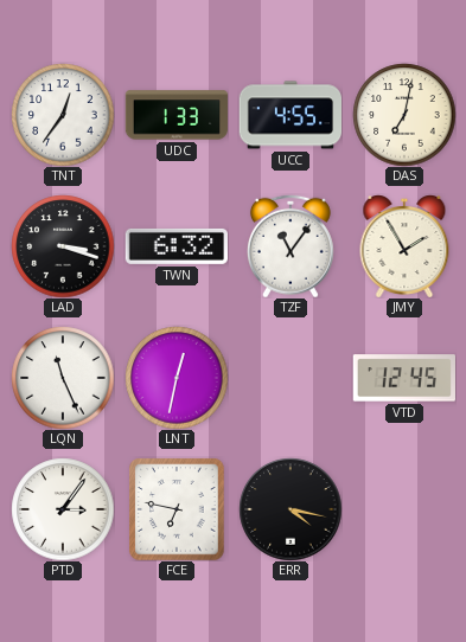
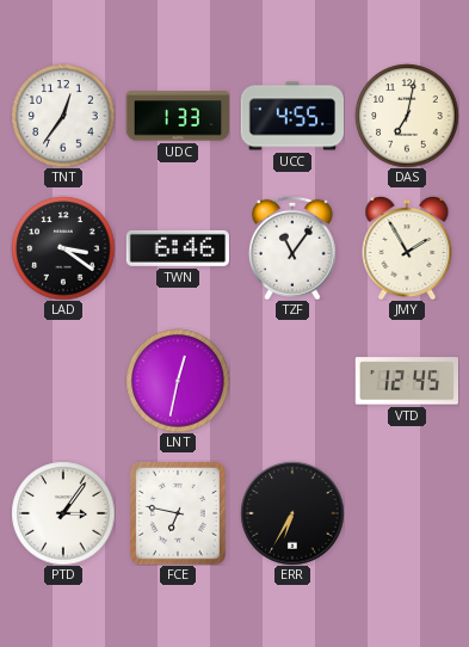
LAD: 3:18 -> 3:21 (63, 248)
TWN: 6:32 -> 6:46 (177, 248)
LQN: 11:26 -> none (63, 378)
ERR: 4:17 -> 6:35 (292, 513)
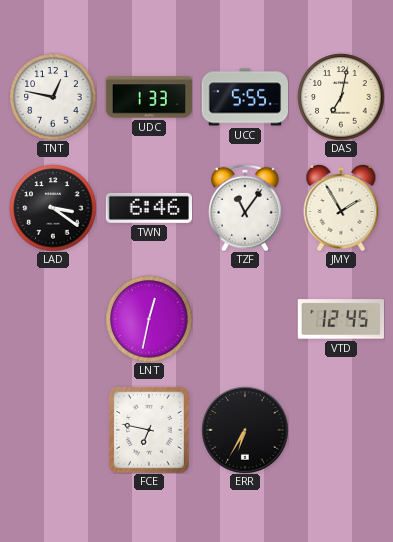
TNT: 12:36 -> 12:47 (53, 97)
UCC: 4:55 -> 5:55 (244, 97)
PTD: 3:06 -> none (63, 513)
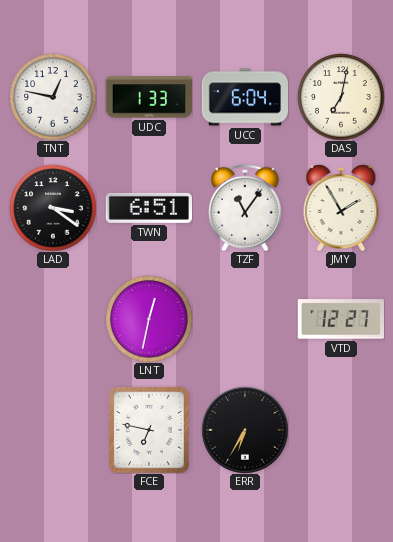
UCC: 5:55 -> 6:04 (244, 97)
TWN: 6:46 -> 6:51 (148, 208)
VTD: 12:45 -> 12:27 (340, 319)
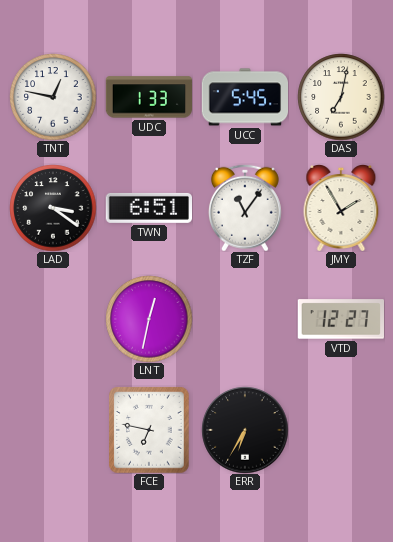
UCC: 6:04 -> 5:45 (244, 97)
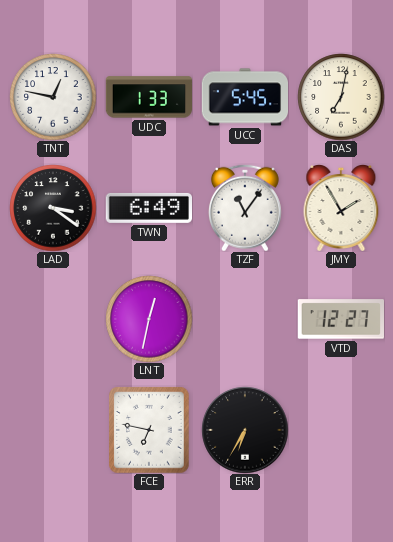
TWN: 6:51 -> 6:49 (148, 208)
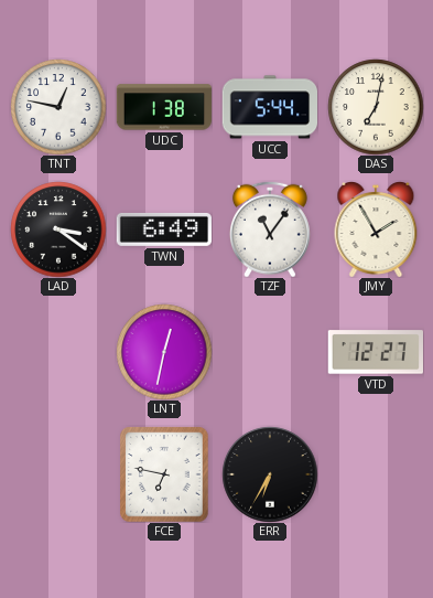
UDC: 1:33 -> 1:38 (163, 107)
UCC: 5:45 -> 5:44 (269, 107)
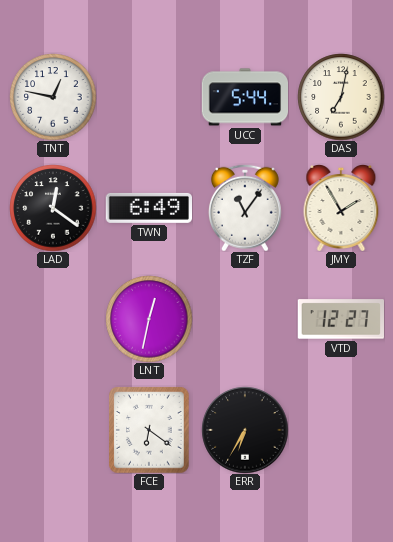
UDC: 1:38 -> none (163, 107)
LAD: 3:21 -> 12:21 (53, 208)
FCE: 6:47 -> 6:21 (149, 430)
